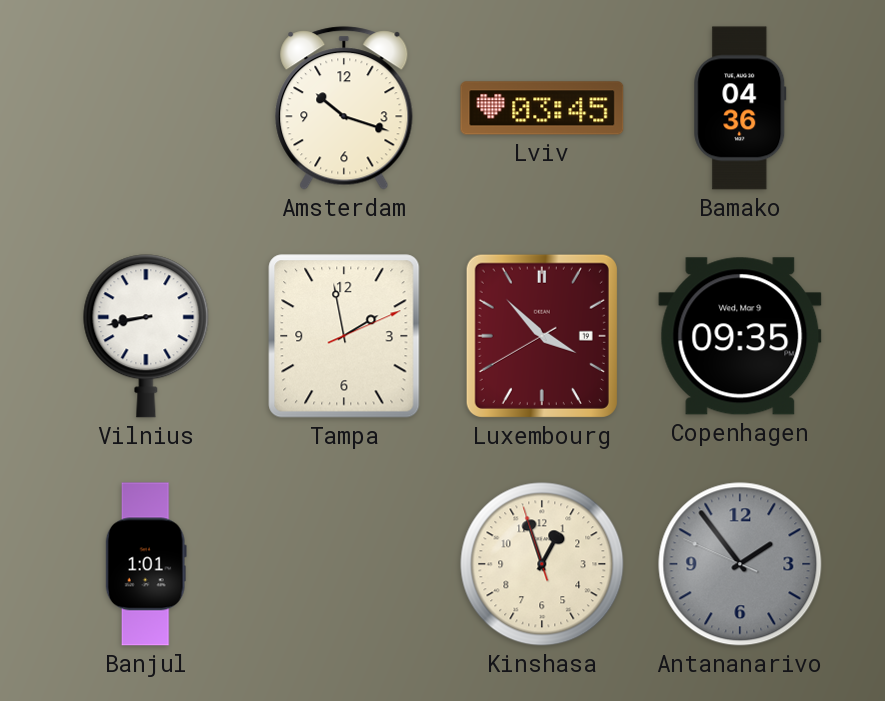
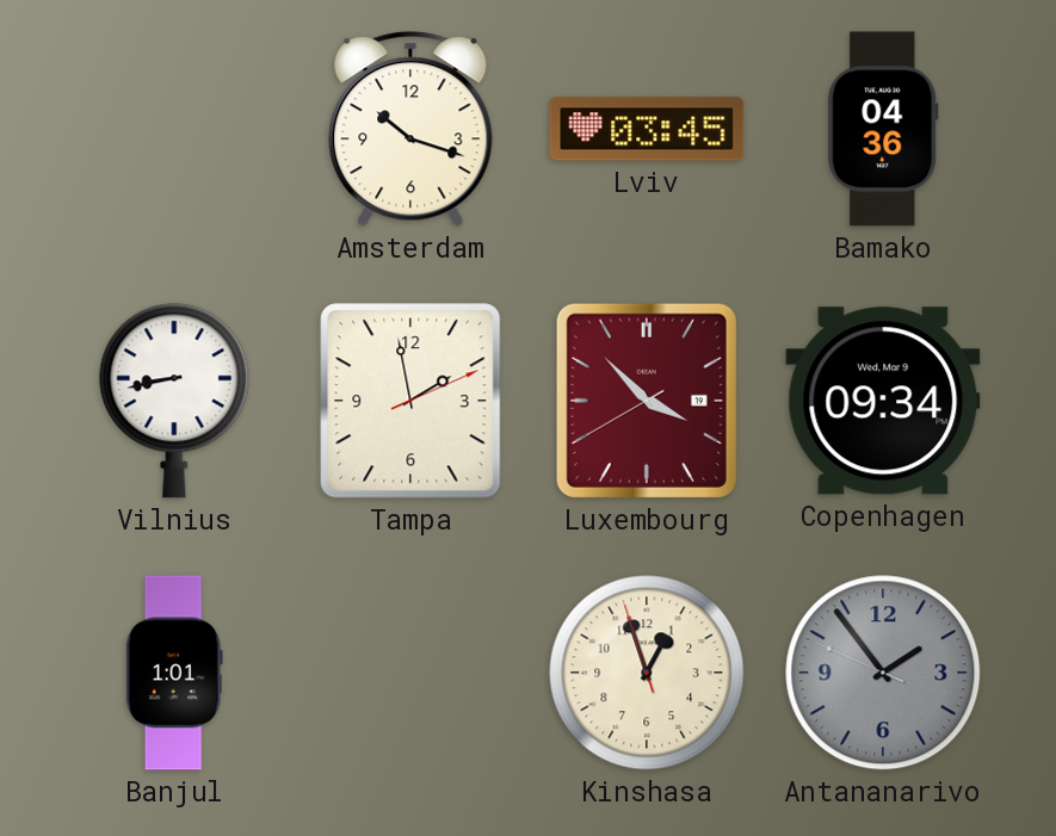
Copenhagen: 09:35 -> 09:34 (883, 401)
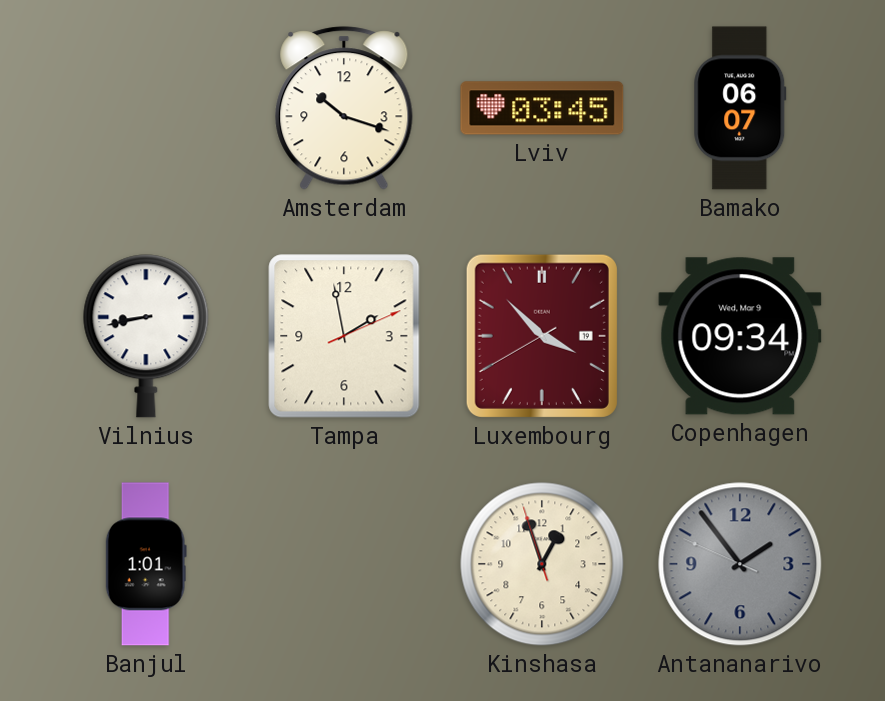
Bamako: 04:36 -> 06:07 (740, 108)
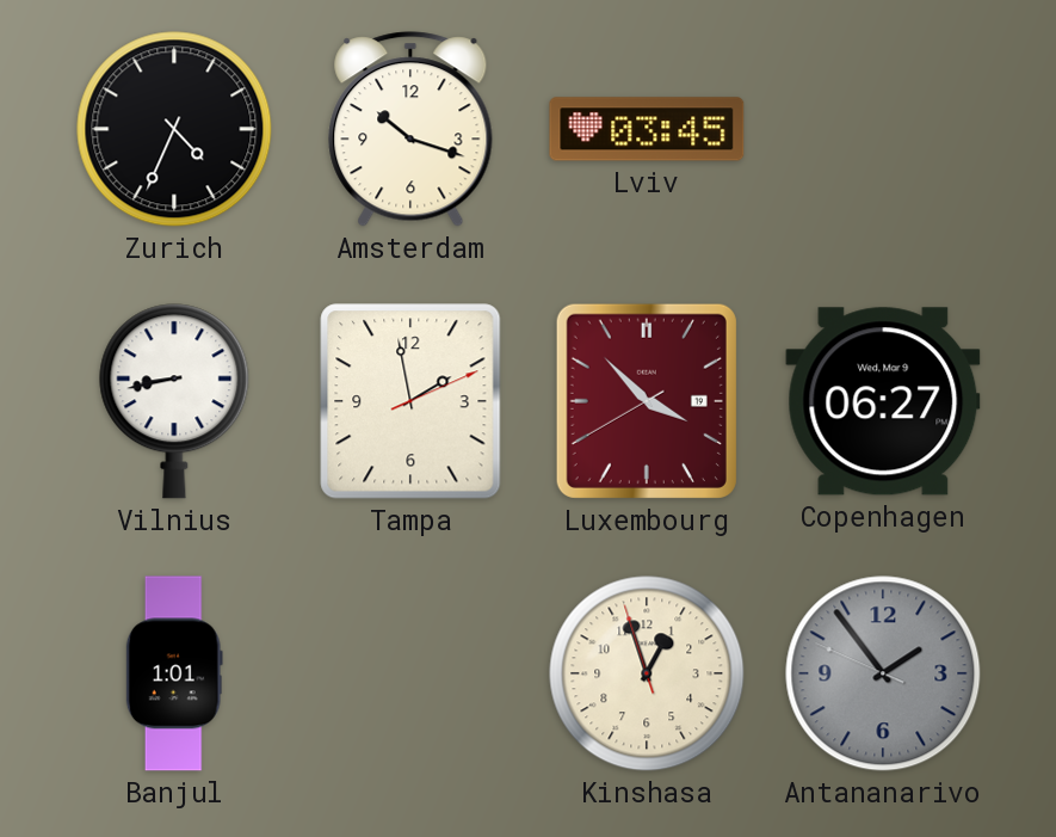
Zurich: none -> 4:34 (174, 129)
Bamako: 06:07 -> none (740, 108)
Copenhagen: 09:34 -> 06:27 (883, 401)
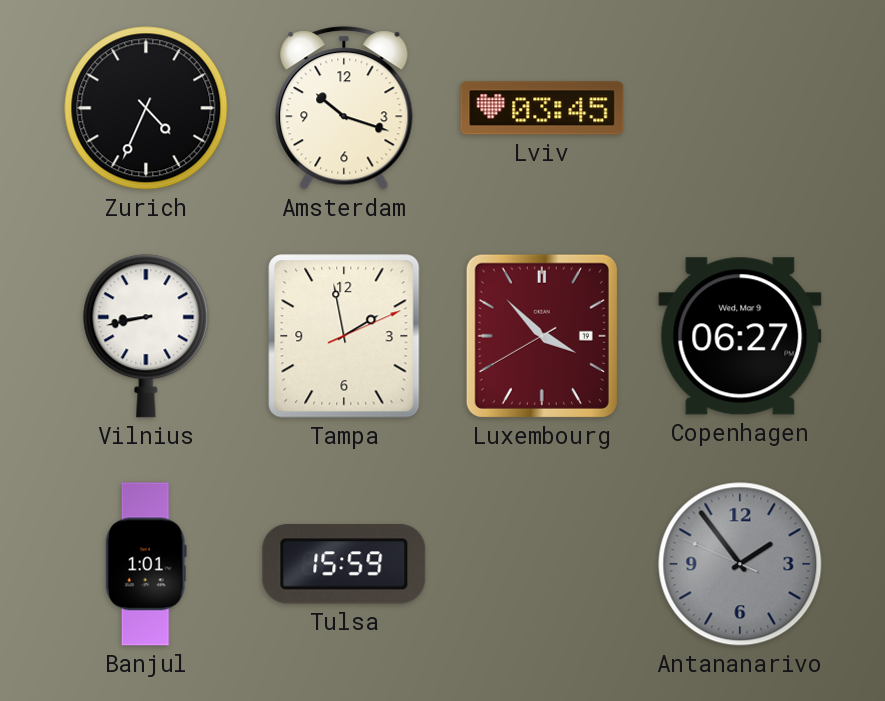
Tulsa: none -> 15:59 (344, 565)
Kinshasa: 12:56 -> none (647, 673)
